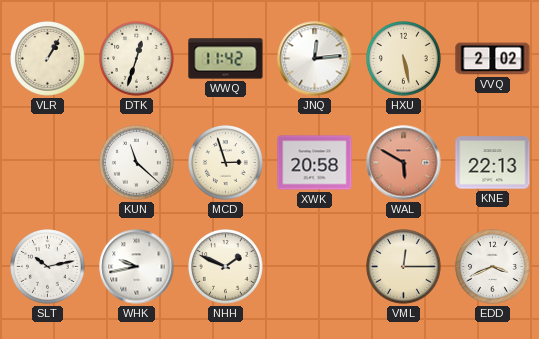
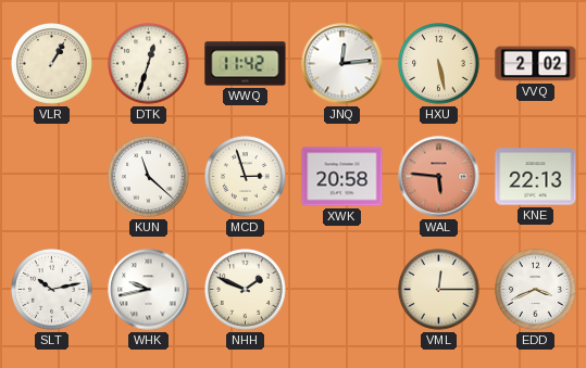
WAL: 5:50 -> 5:46 (439, 177)
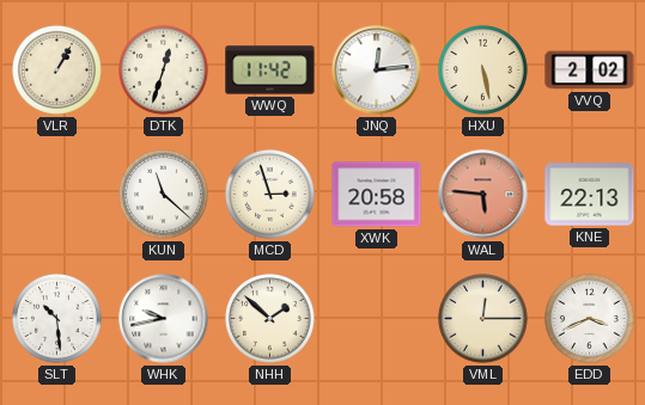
SLT: 10:13 -> 10:29 (57, 319)
NHH: 1:49 -> 1:52 (270, 319)
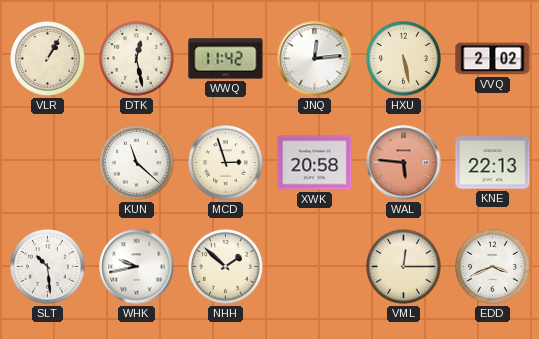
DTK: 12:33 -> 12:28 (137, 59)
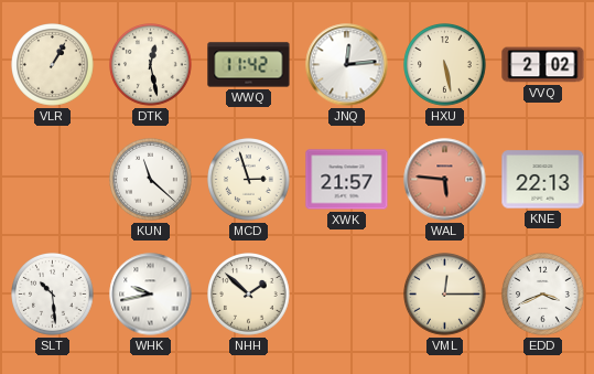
XWK: 20:58 -> 21:57 (347, 180)
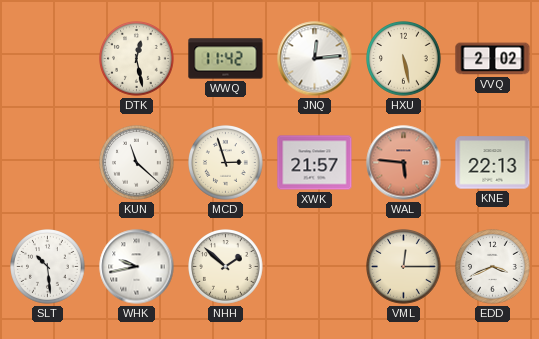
VLR: 1:05 -> none (53, 65)
